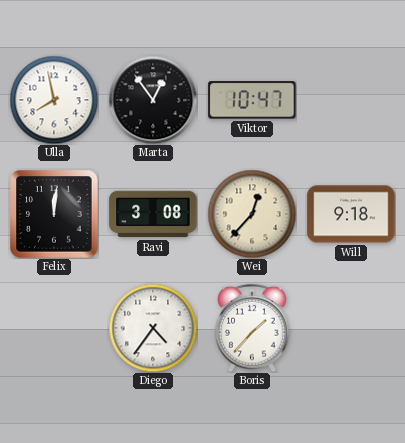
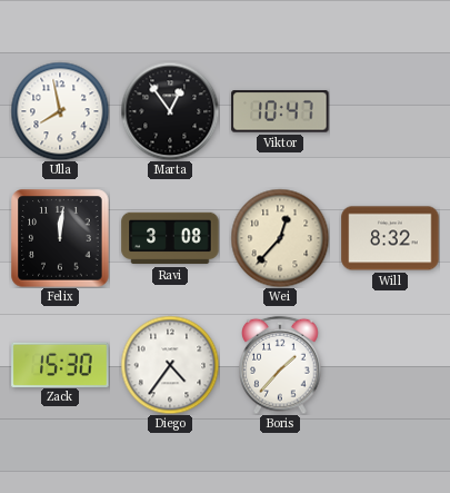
Will: 9:18 -> 8:32 (390, 238)
Zack: none -> 15:30 (60, 364)
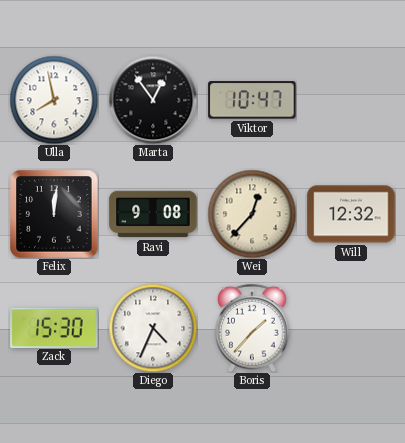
Ravi: 3:08 -> 9:08 (153, 214)
Will: 8:32 -> 12:32 (351, 214)
Diego: 4:36 -> 4:34 (153, 328)
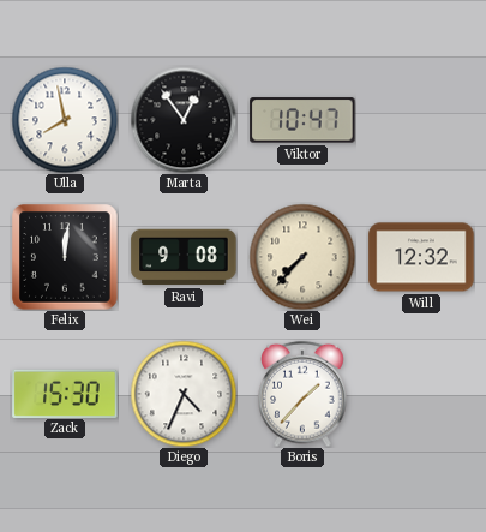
Wei: 12:37 -> 7:37 (302, 257)
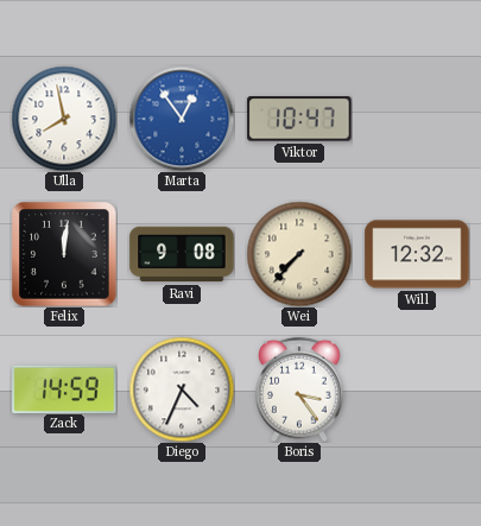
Marta dial: black -> blue (182, 119)
Zack: 15:30 -> 14:59 (64, 388)
Boris: 1:37 -> 3:24 (299, 389)
